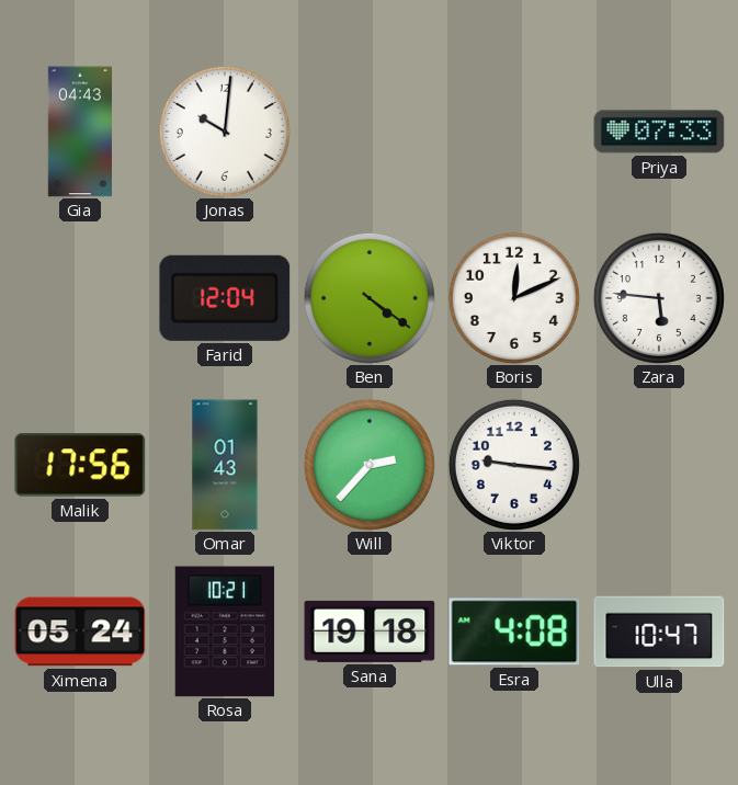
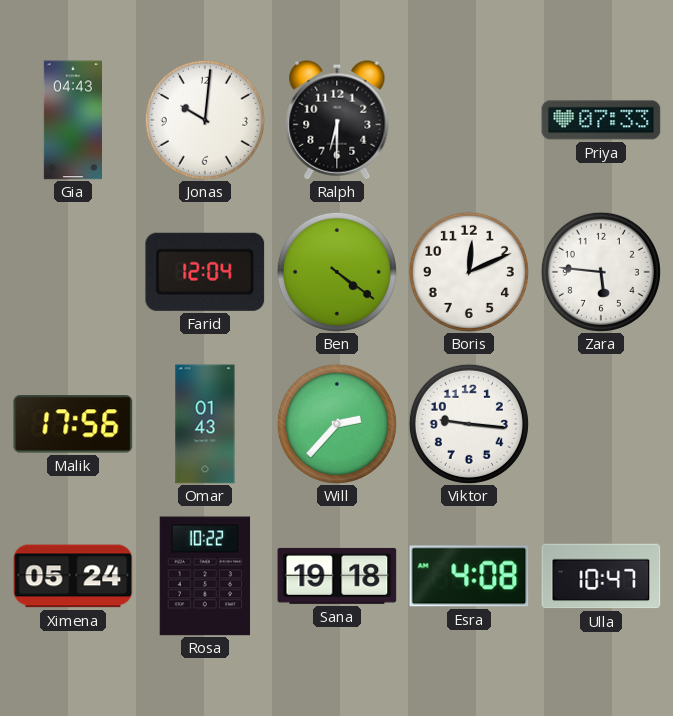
Ralph: none -> 6:30 (337, 120)
Rosa: 10:21 -> 10:22 (205, 576)
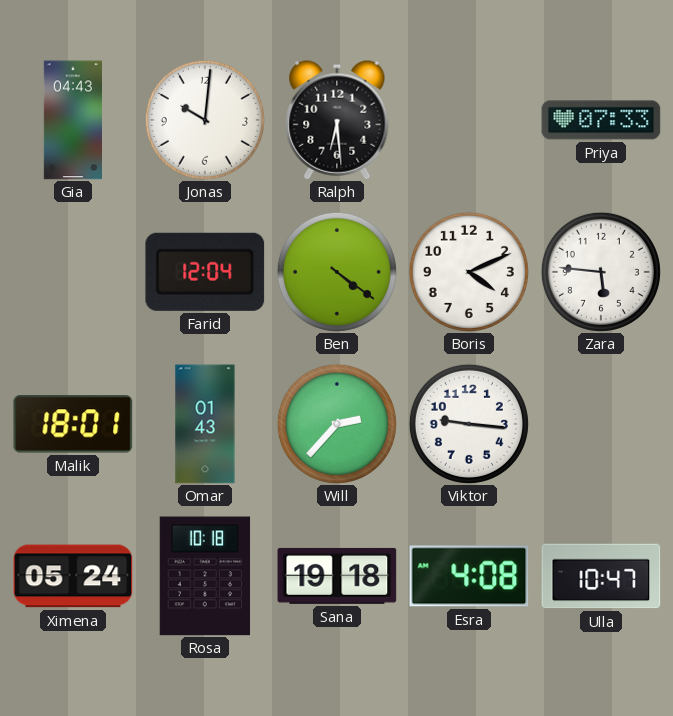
Ralph: 6:30 -> 6:29 (337, 120)
Boris: 12:11 -> 4:11 (469, 272)
Malik: 17:56 -> 18:01 (73, 424)
Rosa: 10:22 -> 10:18 (205, 576)
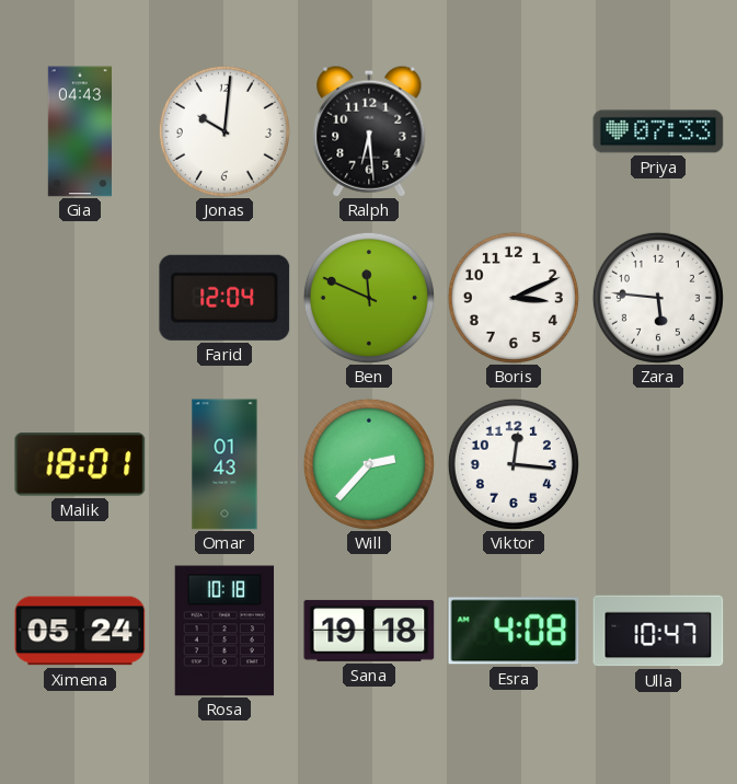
Ben: 4:21 -> 11:49 (369, 298)
Boris: 4:11 -> 3:11 (514, 298)
Viktor: 9:16 -> 12:16 (514, 464)
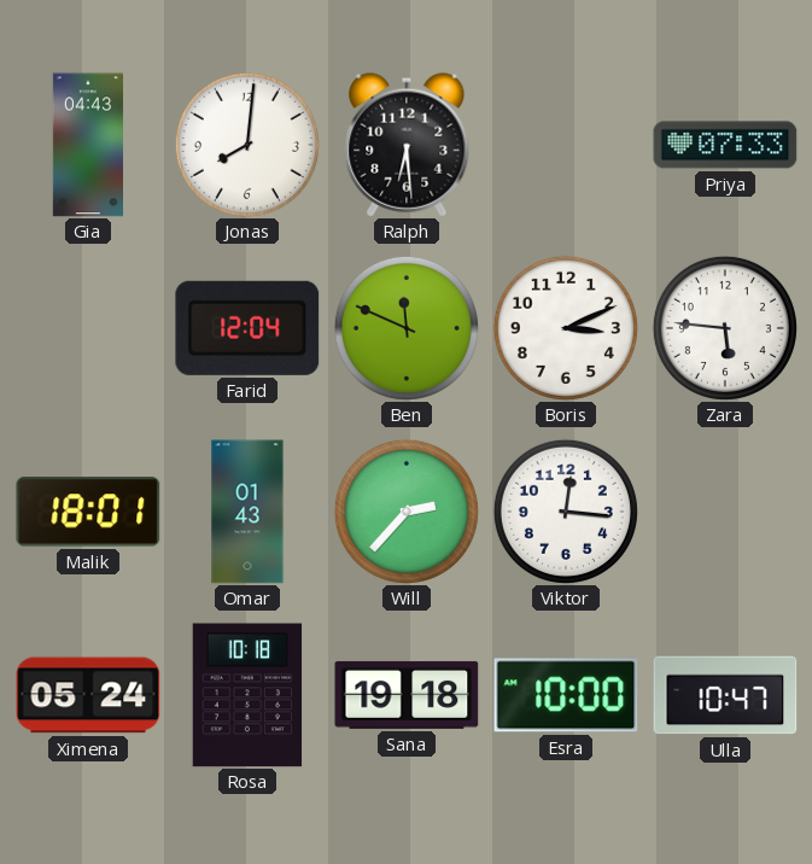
Jonas: 10:01 -> 8:01 (247, 145)
Esra: 4:08 -> 10:00 (566, 695)
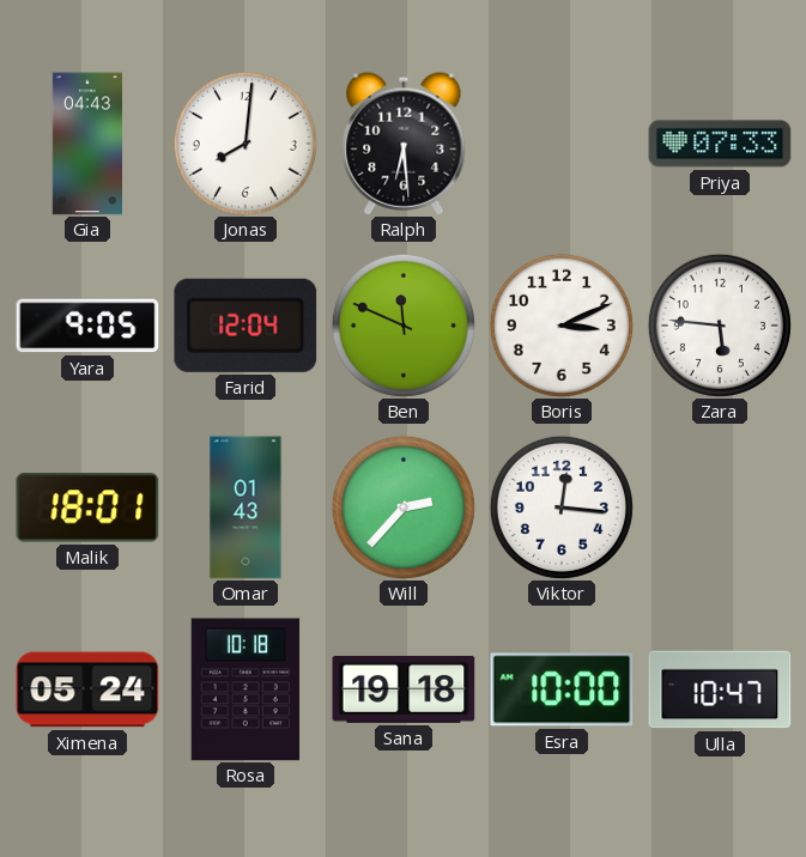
Yara: none -> 9:05 (87, 326)
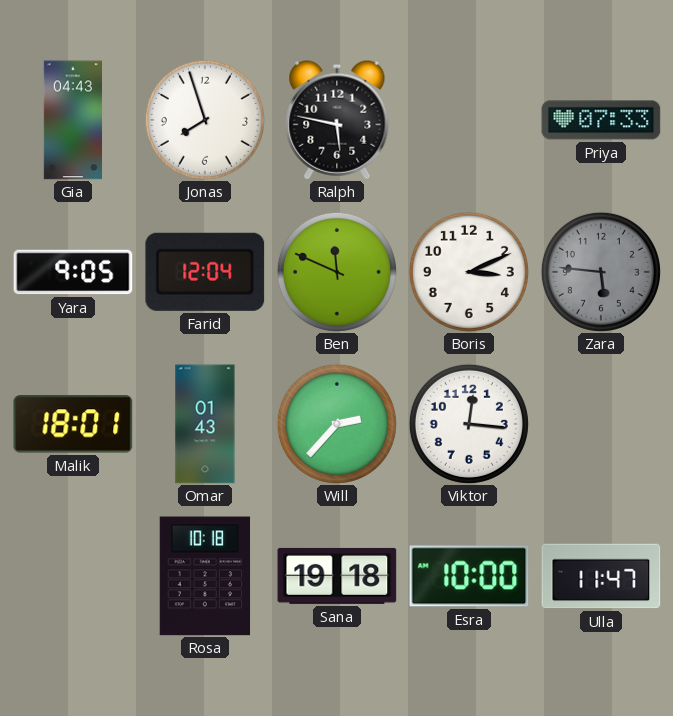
Jonas: 8:01 -> 7:57 (205, 120)
Ralph: 6:29 -> 5:47 (337, 120)
Zara dial: white -> grey (601, 272)
Ximena: 05:24 -> none (87, 689)
Ulla: 10:47 -> 11:47 (601, 576)
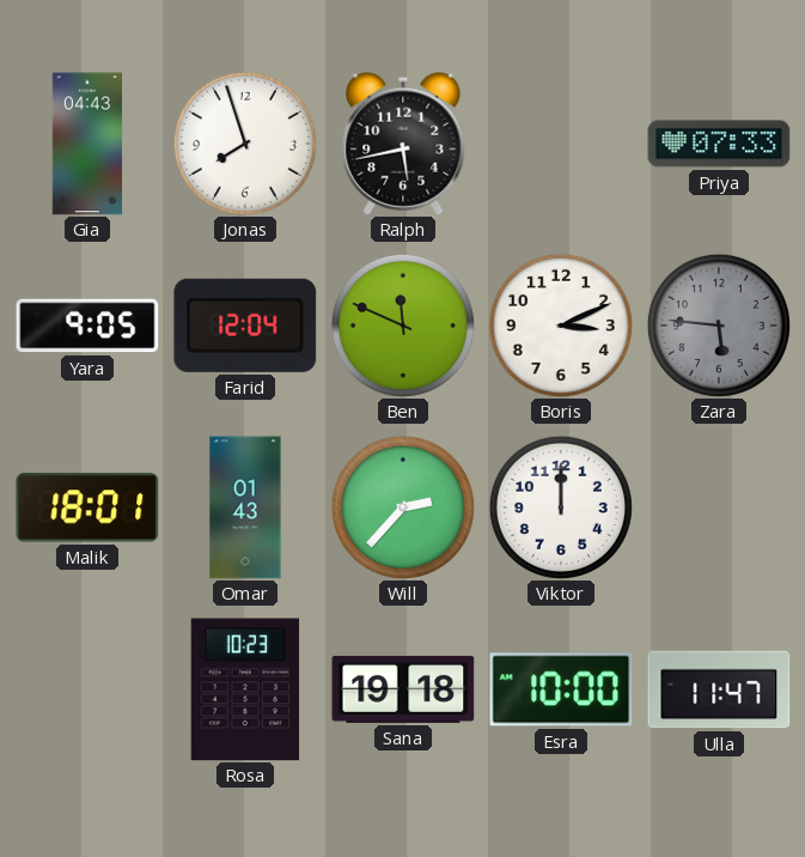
Ralph: 5:47 -> 5:43 (403, 144)
Viktor: 12:16 -> 12:00 (561, 507)
Rosa: 10:18 -> 10:23 (245, 689)
